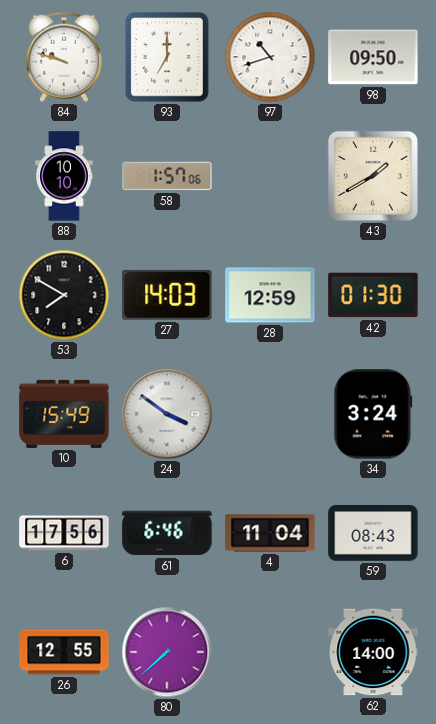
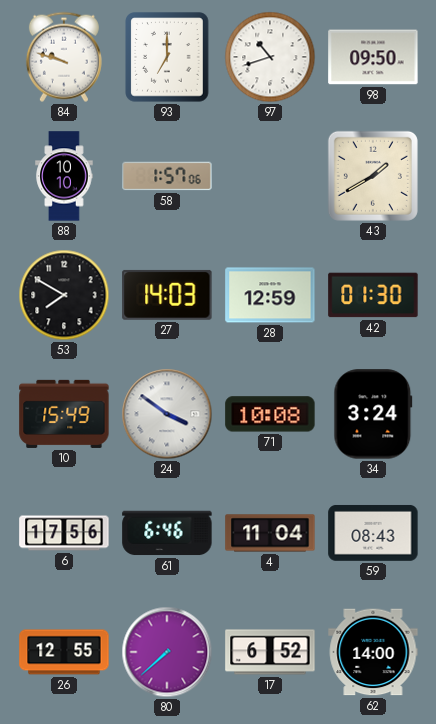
71: none -> 10:08 (270, 414)
17: none -> 6:52 (270, 652)
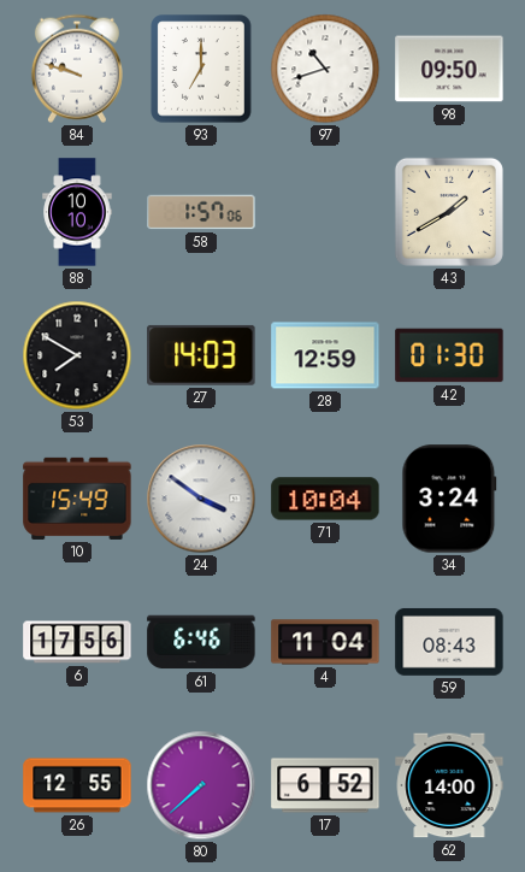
71: 10:08 -> 10:04 (325, 499)
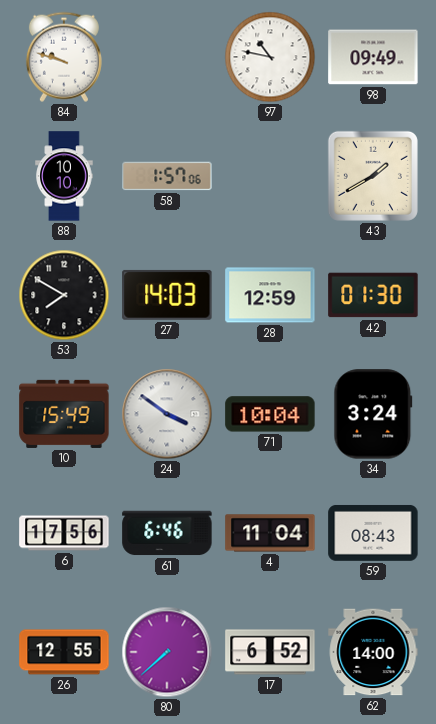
93: 7:00 -> none (201, 69)
97: 10:42 -> 10:47 (270, 57)
98: 09:50 -> 09:49 (373, 57)
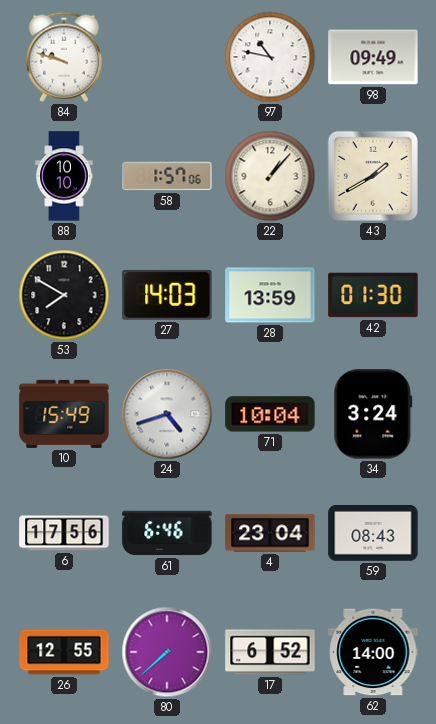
22: none -> 1:07 (270, 176)
28: 12:59 -> 13:59 (270, 295)
24: 3:51 -> 4:42 (167, 414)
4: 11:04 -> 23:04 (270, 533)
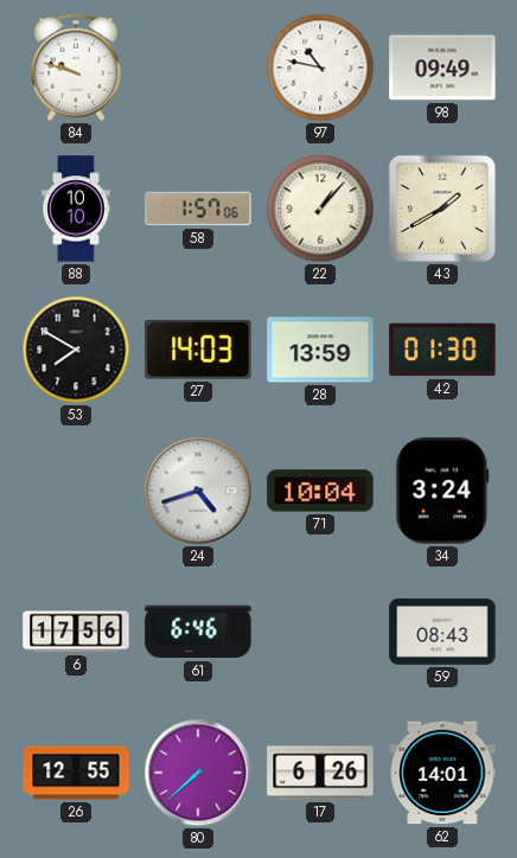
10: 15:49 -> none (64, 414)
4: 23:04 -> none (270, 533)
17: 6:52 -> 6:26 (320, 773)
62: 14:00 -> 14:01 (442, 773)
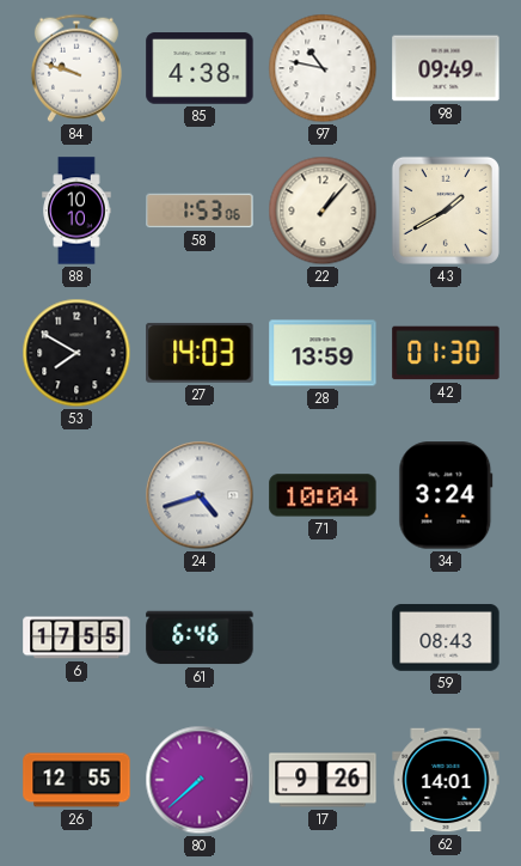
85: none -> 4:38 (200, 68)
58: 1:57 -> 1:53 (200, 211)
6: 17:56 -> 17:55 (76, 638)
17: 6:26 -> 9:26 (323, 780)
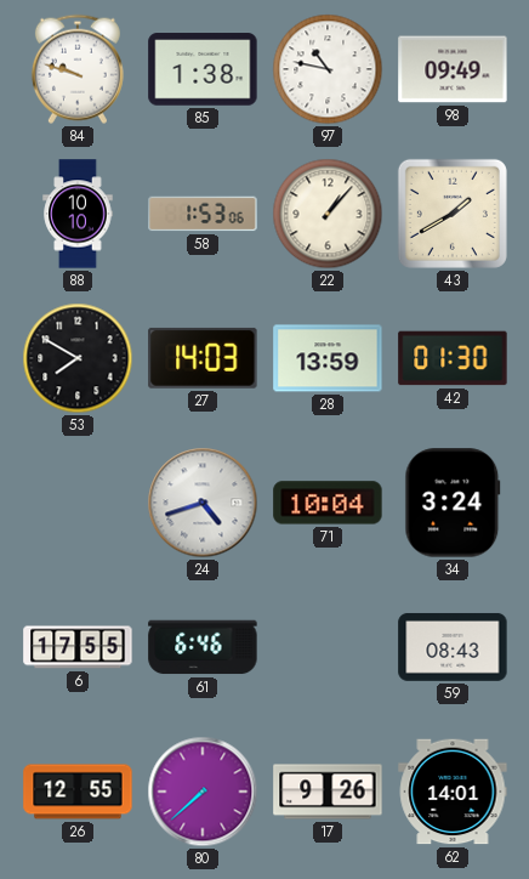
85: 4:38 -> 1:38 (203, 69)
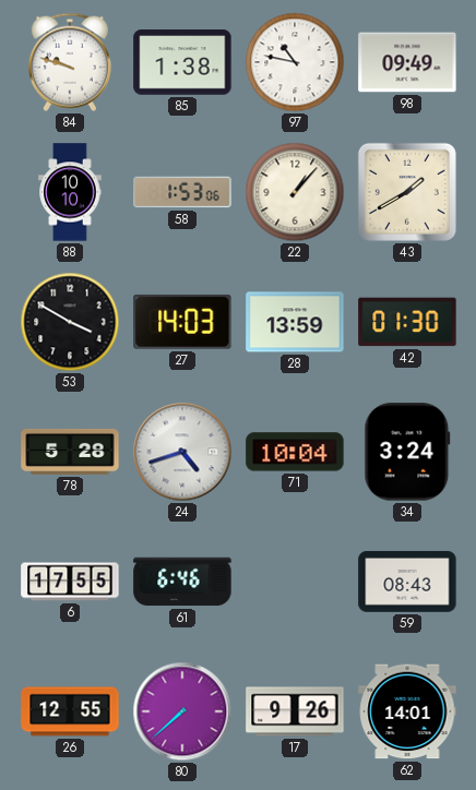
53: 7:50 -> 3:50 (70, 322)
78: none -> 5:28 (70, 452)
